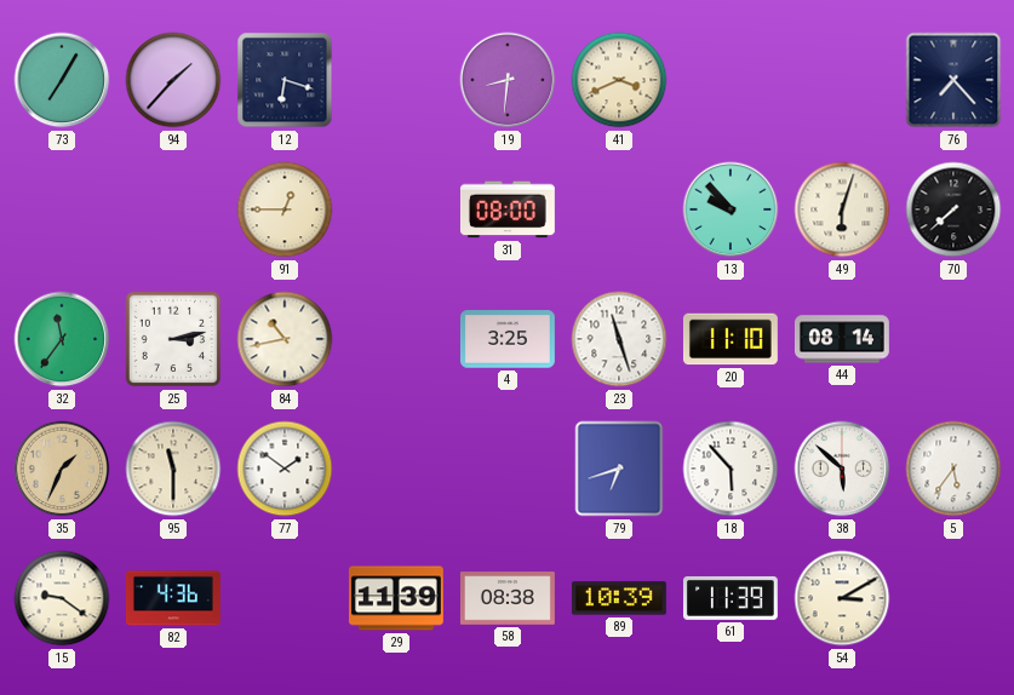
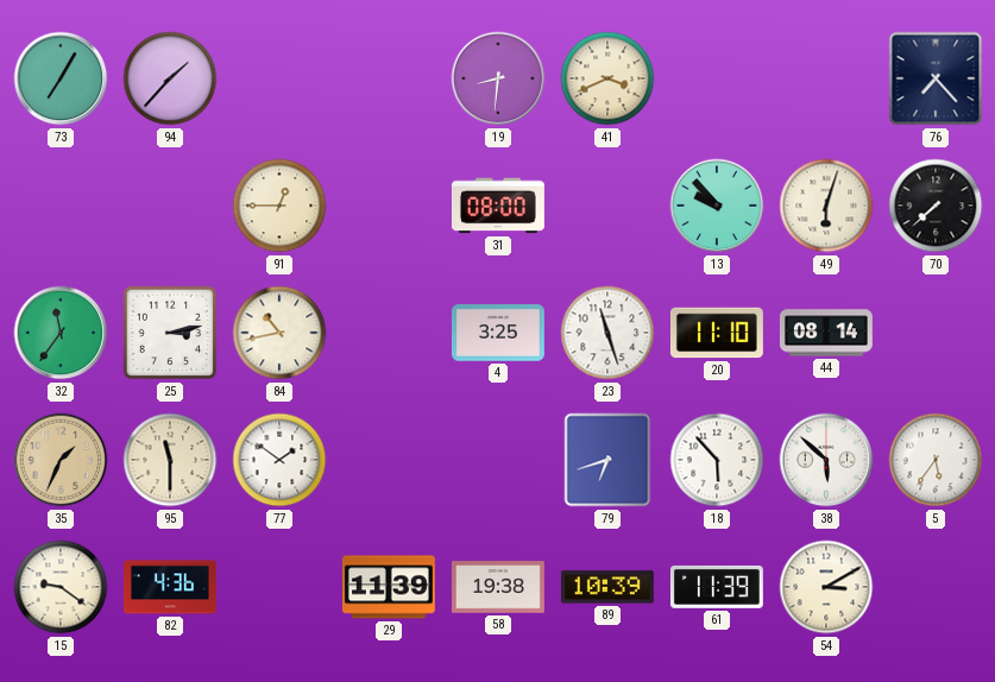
12: 6:18 -> none (285, 80)
58: 08:38 -> 19:38 (498, 587)
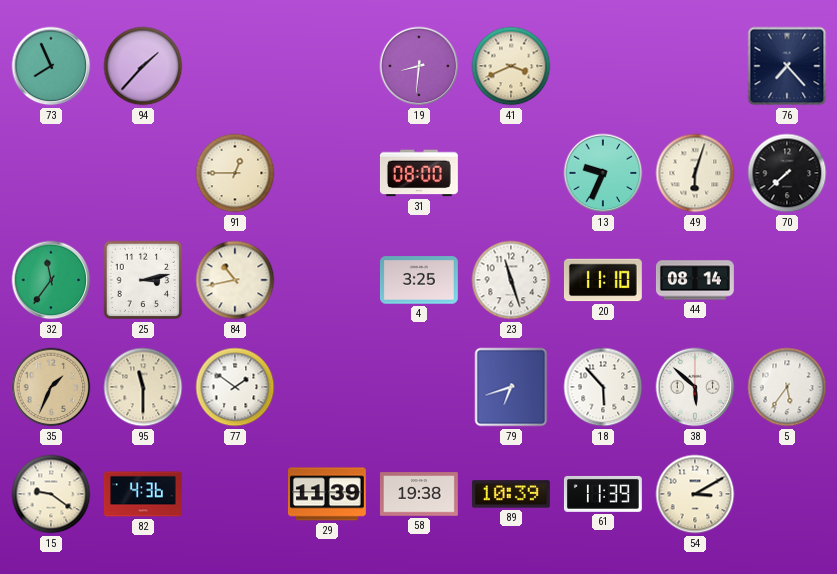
73: 7:05 -> 7:56 (51, 66)
13: 9:53 -> 9:34 (603, 173)
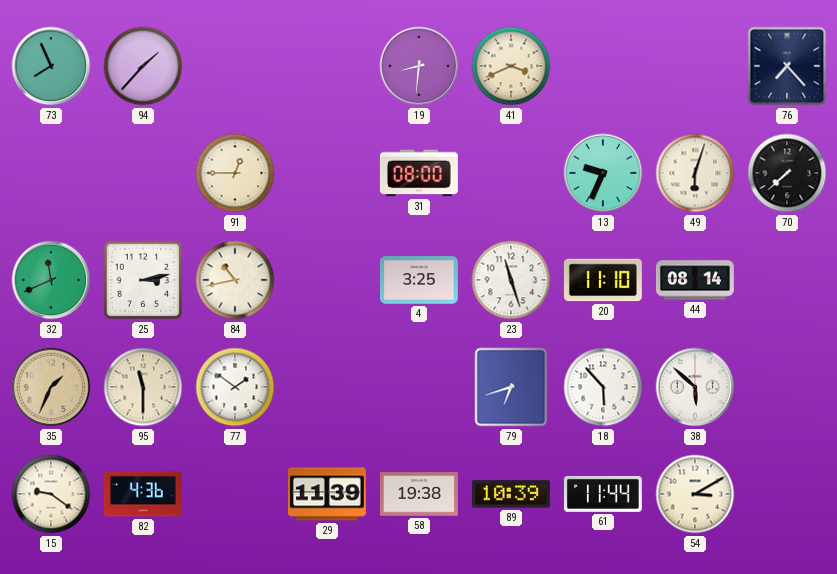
32: 11:36 -> 11:41 (51, 280)
5: 5:36 -> none (787, 387)
61: 11:39 -> 11:44 (603, 494)
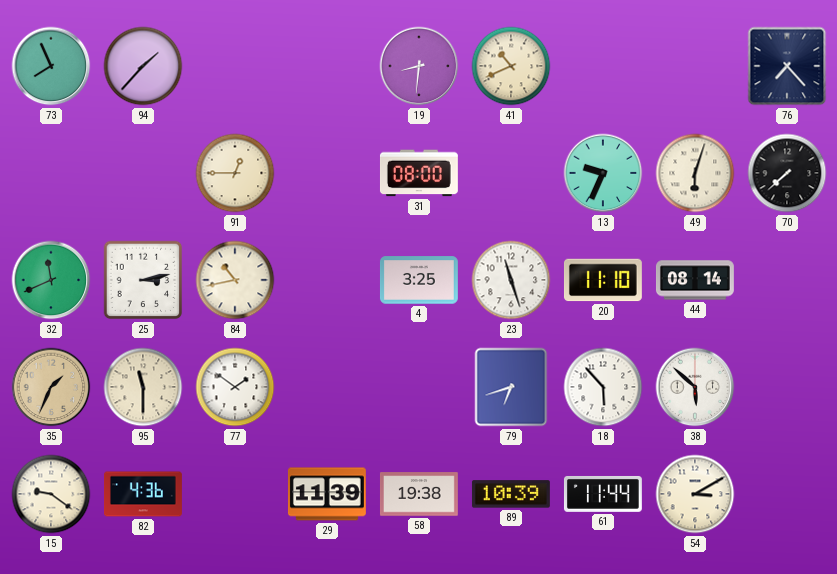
41: 3:41 -> 10:41 (511, 66)
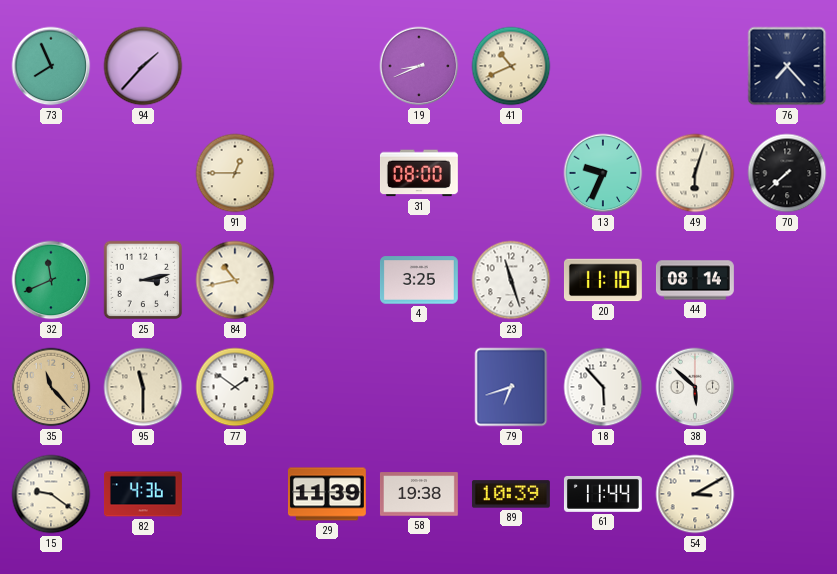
19: 8:31 -> 8:41 (419, 66)
35: 1:34 -> 11:23 (51, 387)
